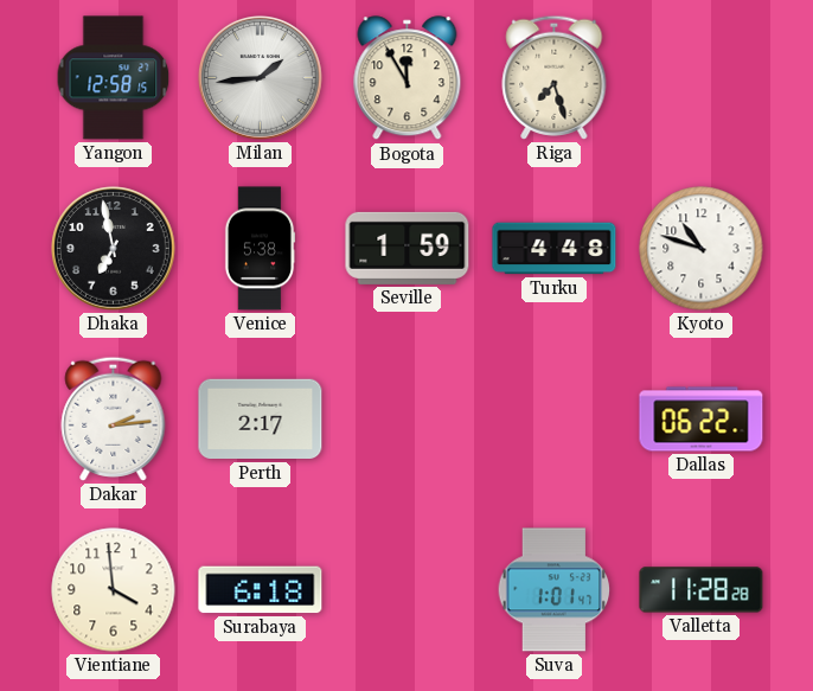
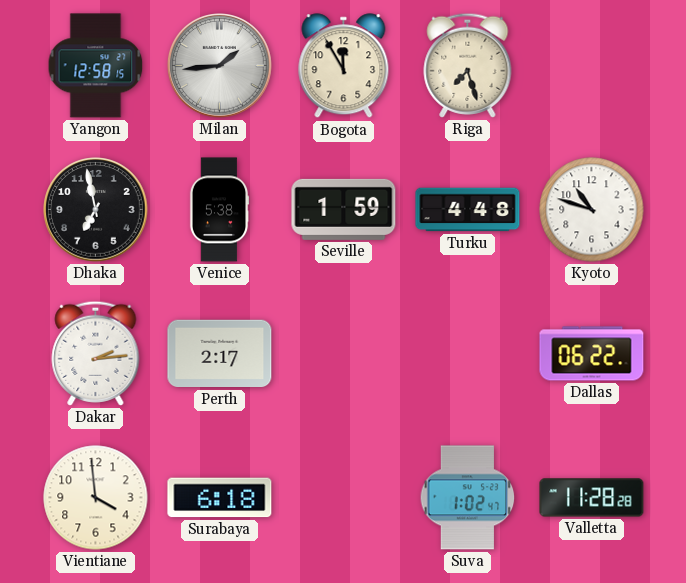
Suva: 1:01 -> 1:02 (468, 498)
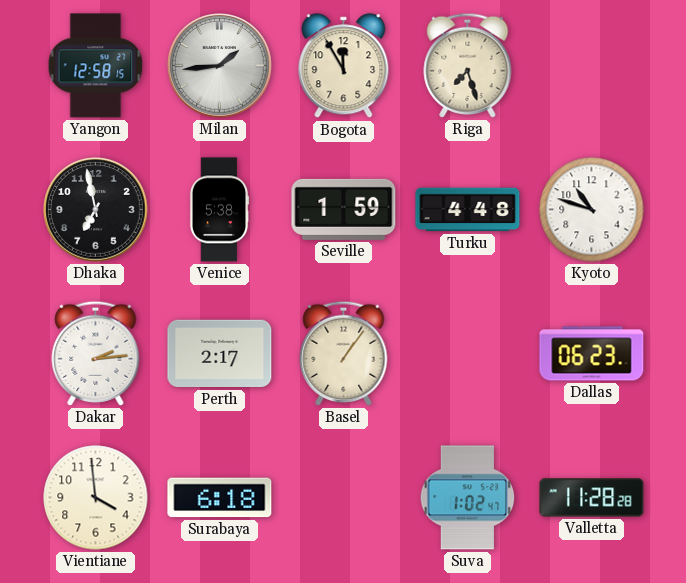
Basel: none -> 1:06 (344, 353)
Dallas: 06:22 -> 06:23 (592, 354)
